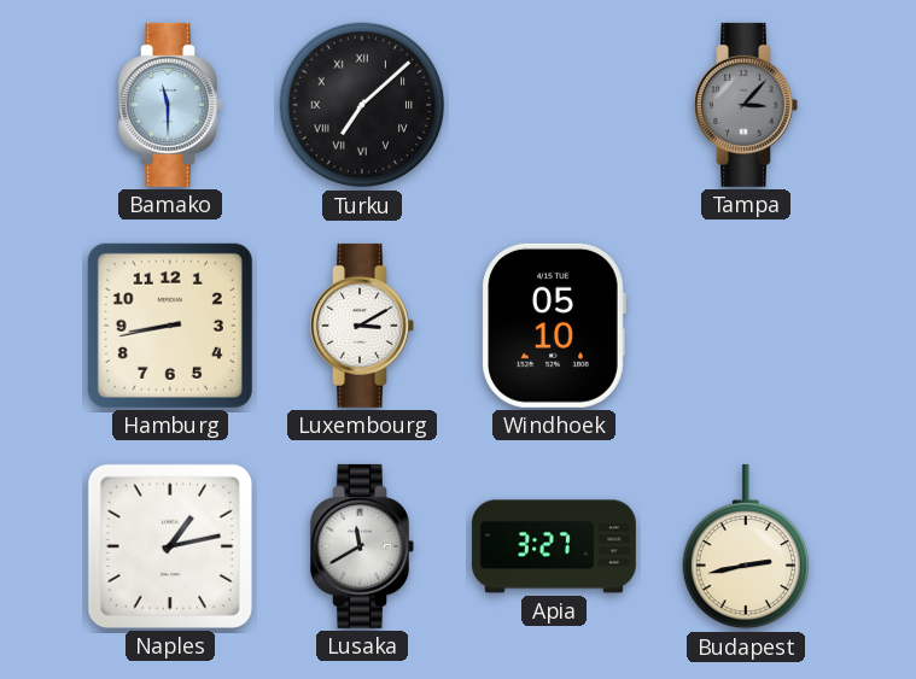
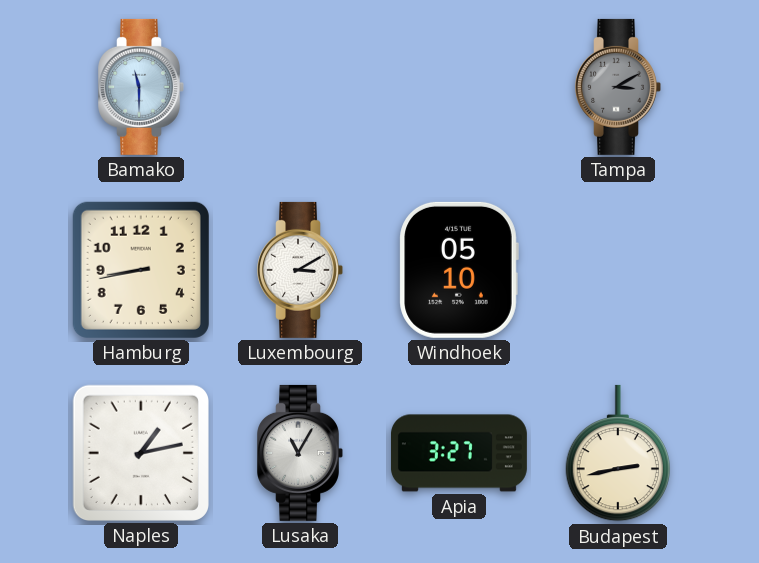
Turku: 7:08 -> none (362, 105)
Tampa: 3:07 -> 3:10 (618, 87)
Lusaka: 11:40 -> 11:05 (300, 453)
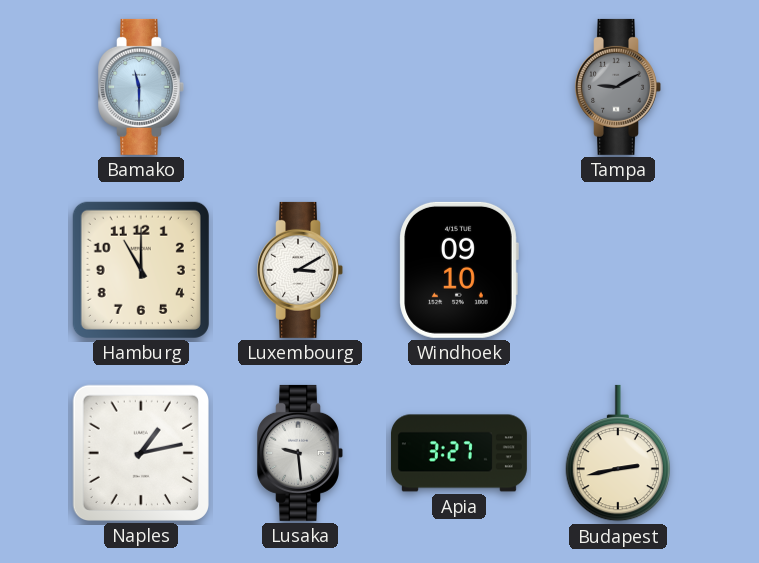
Tampa: 3:10 -> 9:10 (618, 87)
Hamburg: 8:43 -> 11:00 (141, 270)
Windhoek: 05:10 -> 09:10 (459, 270)
Lusaka: 11:05 -> 9:29 (300, 453)
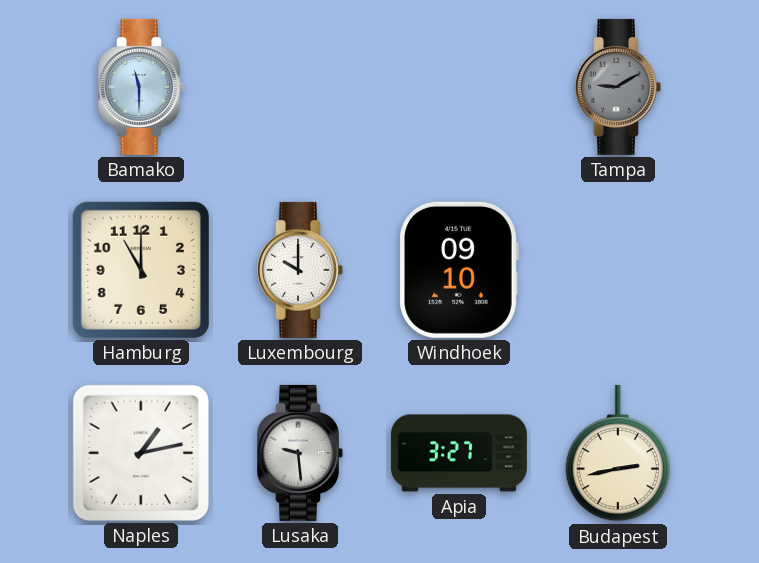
Luxembourg: 3:10 -> 10:00 (300, 270)
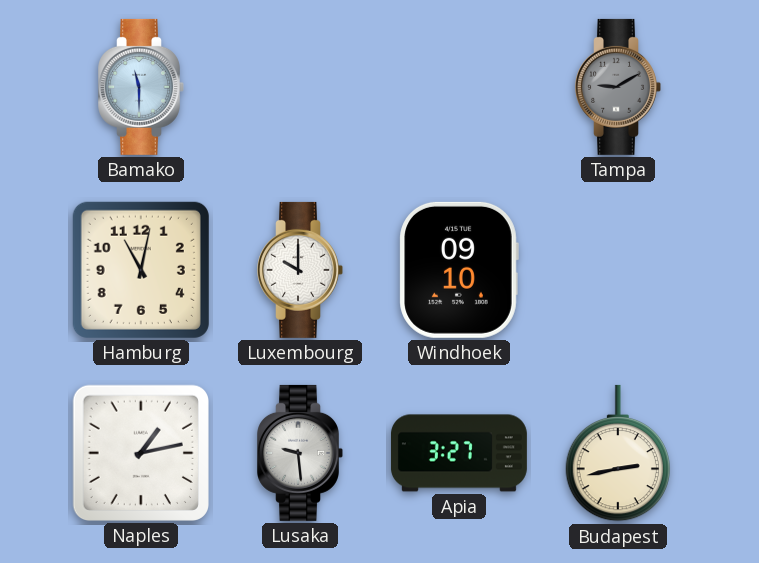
Hamburg: 11:00 -> 11:02 (141, 270)
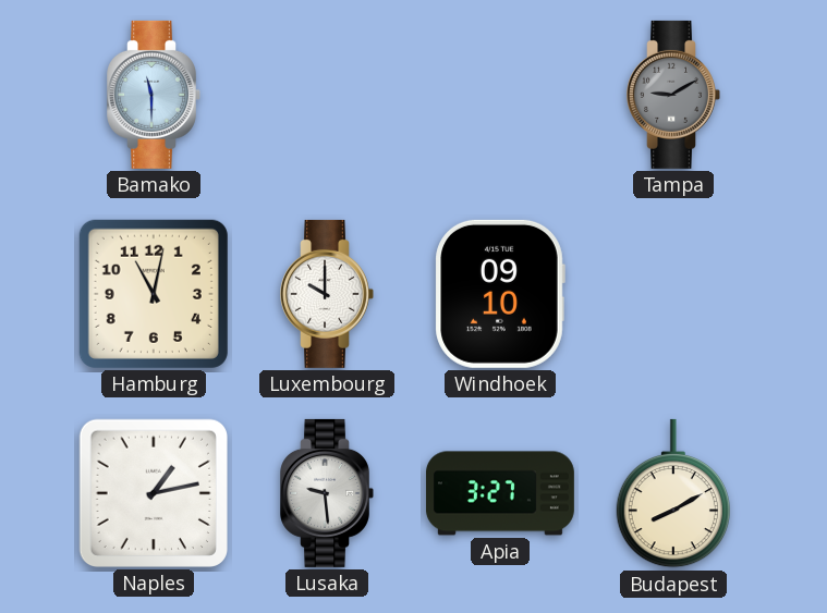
Budapest: 2:43 -> 8:10 (672, 493)
